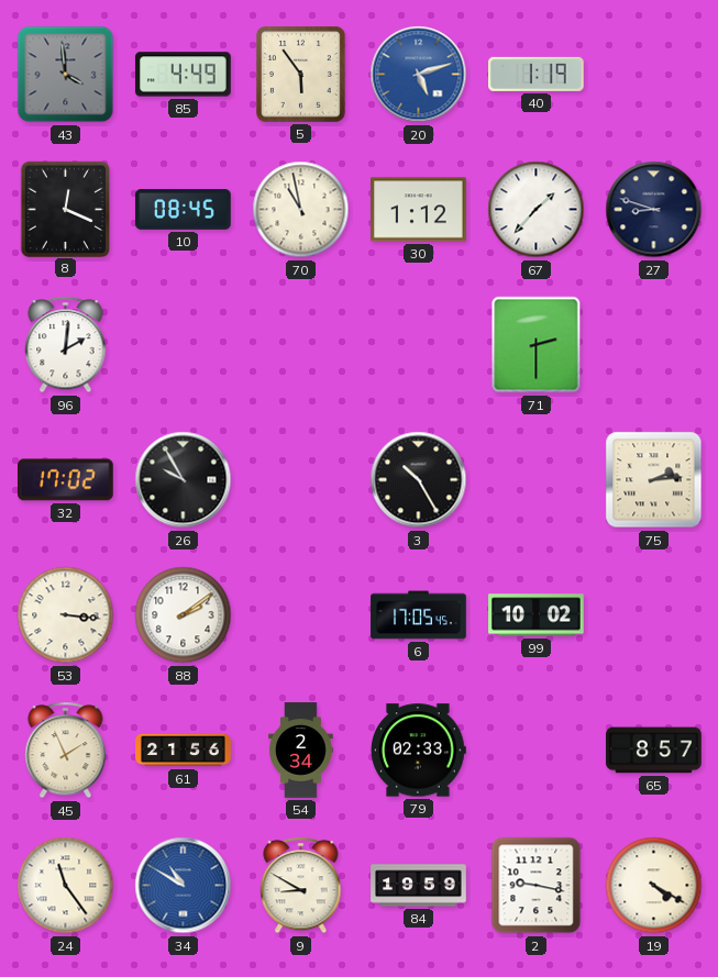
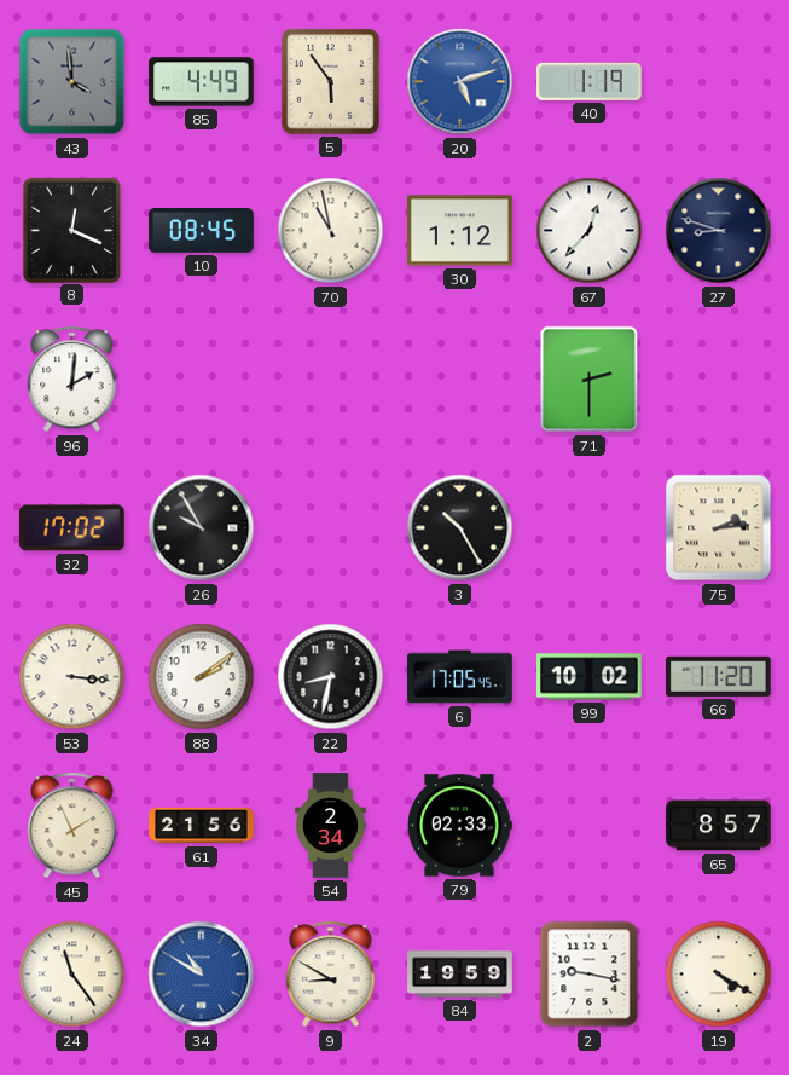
67: 1:37 -> 12:37 (590, 231)
22: none -> 8:32 (331, 677)
66: none -> 11:20 (719, 676)
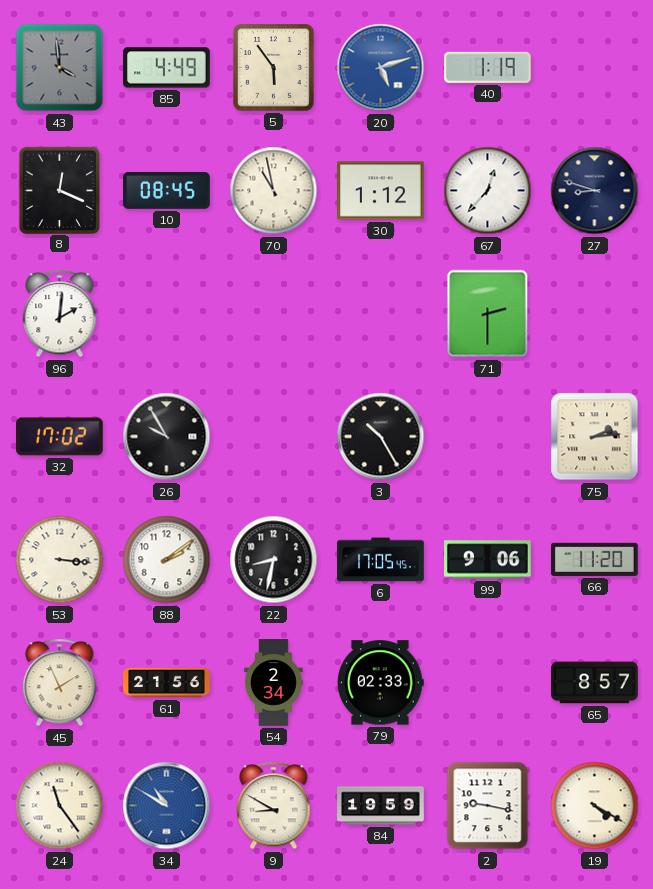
99: 10:02 -> 9:06 (488, 560)
